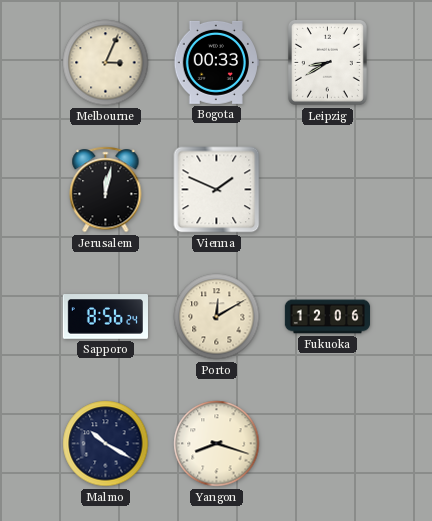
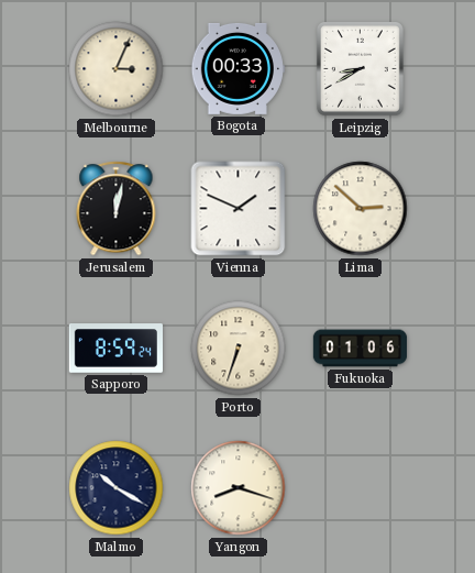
Lima: none -> 2:52 (361, 209)
Sapporo: 8:56 -> 8:59 (115, 349)
Porto: 12:10 -> 6:33 (239, 349)
Fukuoka: 12:06 -> 01:06 (361, 349)
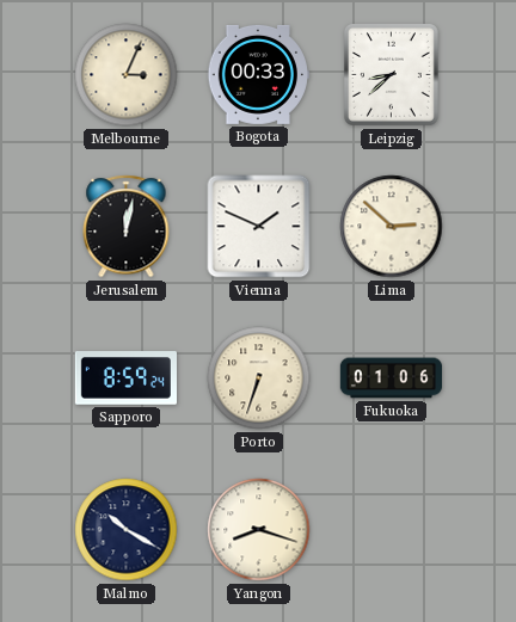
Leipzig: 8:40 -> 8:38 (391, 74)
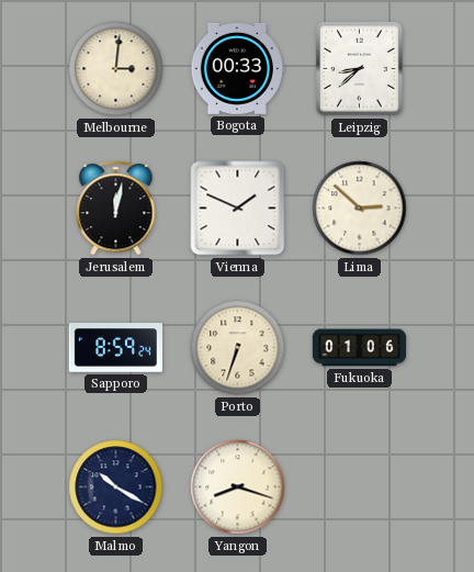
Melbourne: 3:04 -> 3:01 (116, 69)
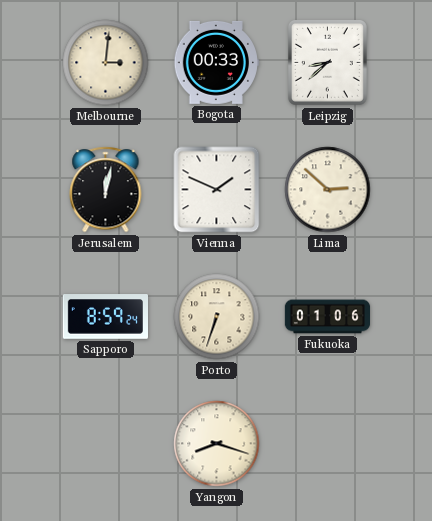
Malmo: 10:20 -> none (116, 487)
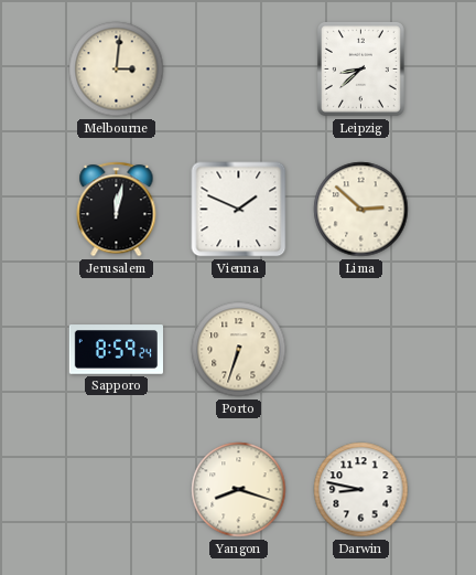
Bogota: 00:33 -> none (216, 62)
Fukuoka: 01:06 -> none (328, 317)
Darwin: none -> 8:47 (361, 490)
